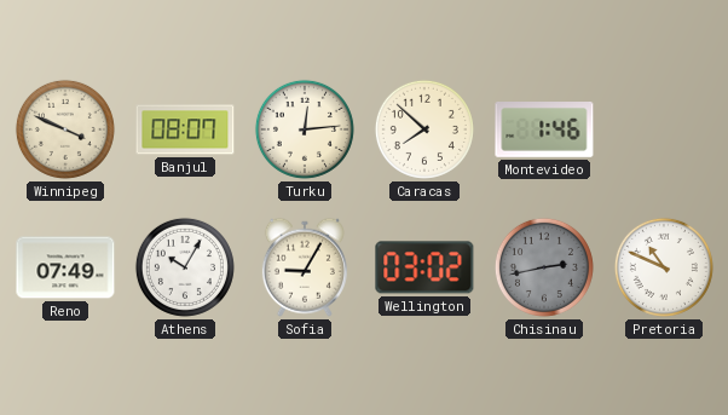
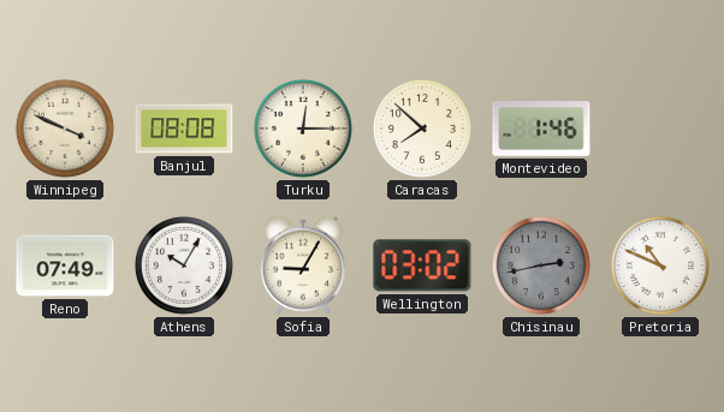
Banjul: 08:07 -> 08:08 (184, 129)
Turku: 12:14 -> 12:15 (303, 129)
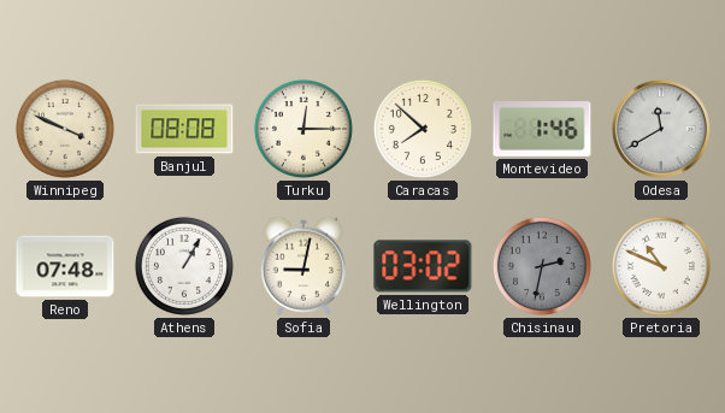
Odesa: none -> 11:40 (661, 129)
Reno: 07:49 -> 07:48 (65, 266)
Athens: 10:05 -> 1:05 (184, 266)
Sofia: 9:05 -> 9:02 (303, 266)
Chisinau: 2:43 -> 2:32 (542, 266)
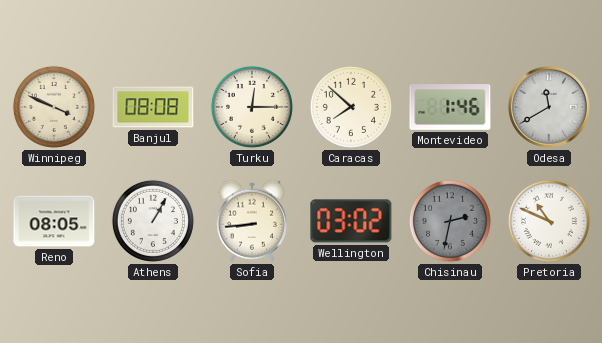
Reno: 07:48 -> 08:05 (54, 221)
Sofia: 9:02 -> 8:44 (252, 221)
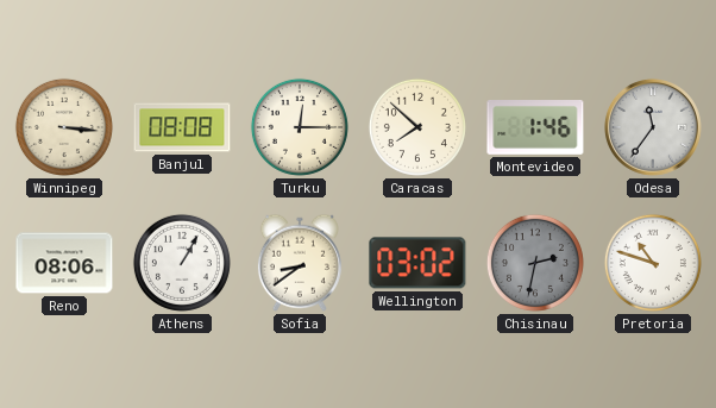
Winnipeg: 3:49 -> 3:16 (64, 127)
Odesa: 11:40 -> 11:36 (653, 127)
Reno: 08:05 -> 08:06 (64, 263)
Sofia: 8:44 -> 8:39 (300, 263)
Pretoria: 10:49 -> 10:48 (653, 263)
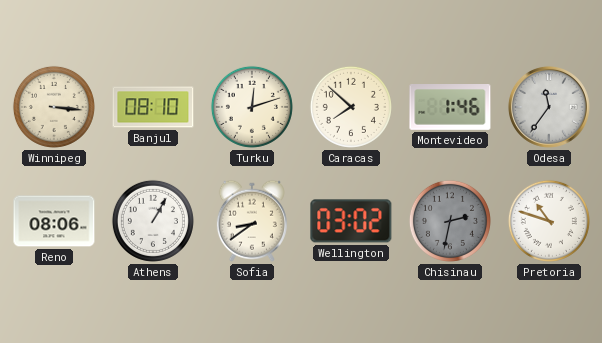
Banjul: 08:08 -> 08:10 (153, 107)
Turku: 12:15 -> 12:12 (252, 107)
